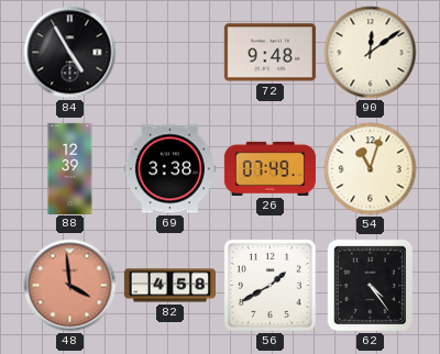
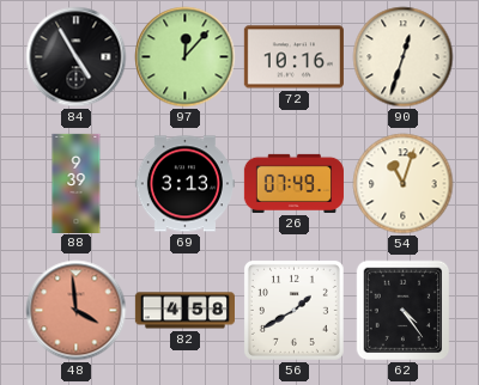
97: none -> 12:07 (186, 57)
72: 9:48 -> 10:16 (293, 57)
90: 12:09 -> 12:33 (404, 57)
88: 12:39 -> 9:39 (77, 183)
69: 3:38 -> 3:13 (184, 184)
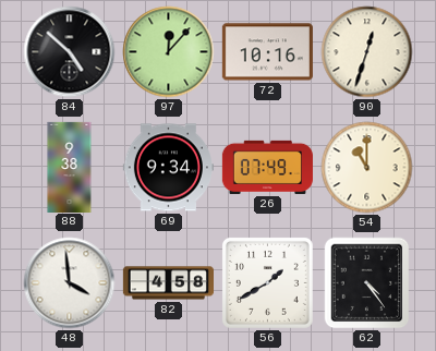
84: 4:55 -> 4:52 (70, 52)
88: 9:39 -> 9:38 (70, 167)
69: 3:13 -> 9:34 (168, 168)
54: 11:03 -> 11:00 (367, 168)
48 dial: salmon -> white (70, 283)
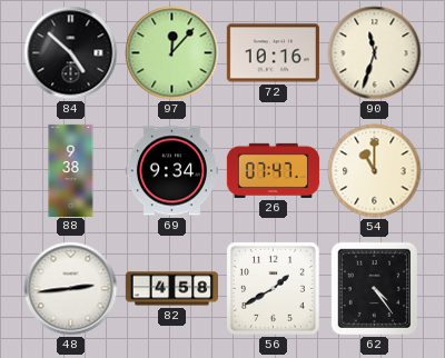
90: 12:33 -> 11:33 (375, 53)
26: 07:49 -> 07:47 (273, 170)
48: 3:59 -> 2:44 (71, 289)
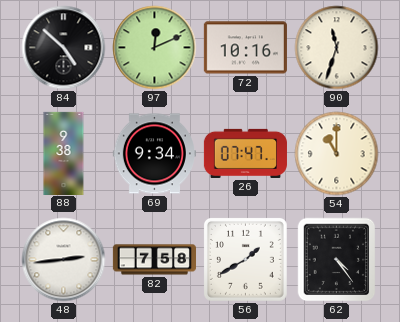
97: 12:07 -> 12:11 (155, 48)
82: 4:58 -> 7:58 (154, 260)
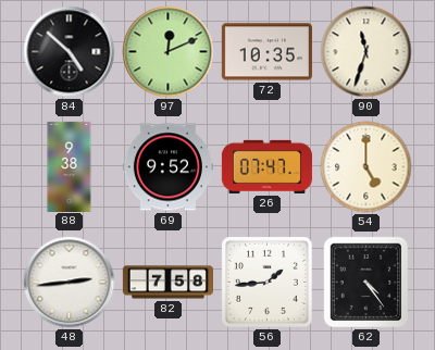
72: 10:16 -> 10:35 (266, 52)
69: 9:34 -> 9:52 (167, 167)
54: 11:00 -> 5:00 (366, 167)
56: 1:40 -> 1:44 (266, 282)
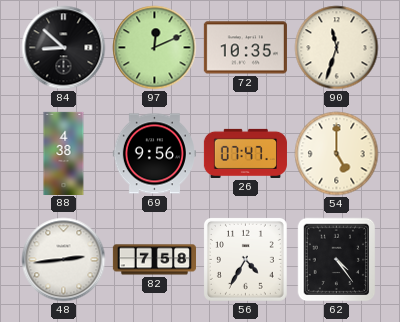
84: 4:52 -> 8:52 (64, 48)
88: 9:38 -> 4:38 (64, 153)
69: 9:52 -> 9:56 (154, 154)
56: 1:44 -> 4:35 (245, 259)
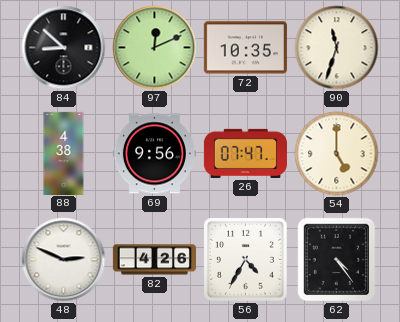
48: 2:44 -> 2:49 (64, 260)
82: 7:58 -> 4:26 (154, 260)
